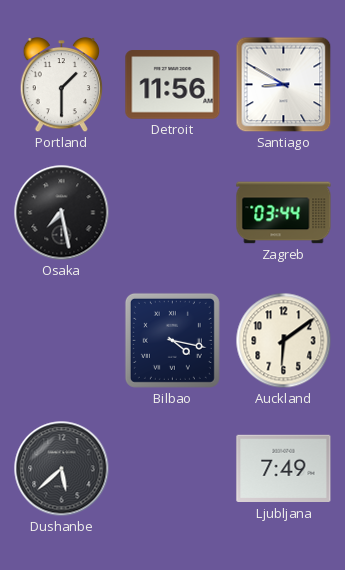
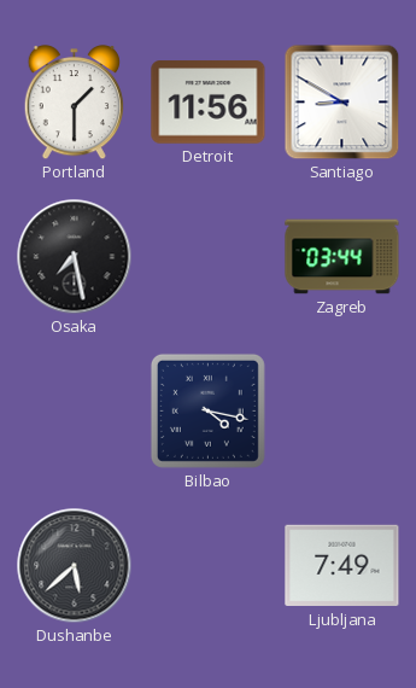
Auckland: 6:09 -> none (284, 341)
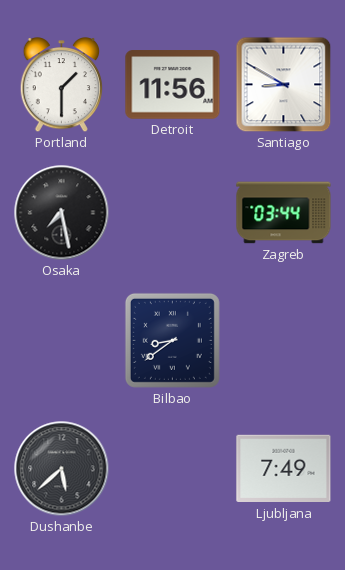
Bilbao: 4:17 -> 8:39 (172, 340)
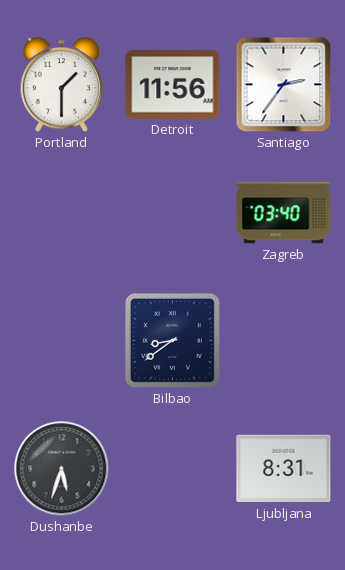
Santiago: 8:50 -> 2:36 (284, 85)
Osaka: 7:28 -> none (62, 213)
Zagreb: 03:44 -> 03:40 (284, 213)
Dushanbe: 5:38 -> 5:33 (62, 469)
Ljubljana: 7:49 -> 8:31 (284, 469)
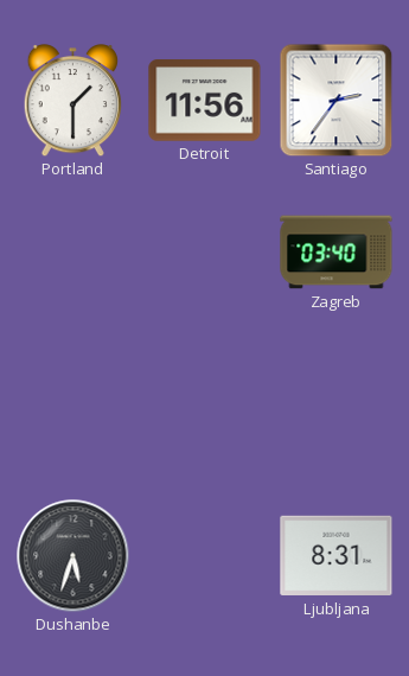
Bilbao: 8:39 -> none (172, 340)
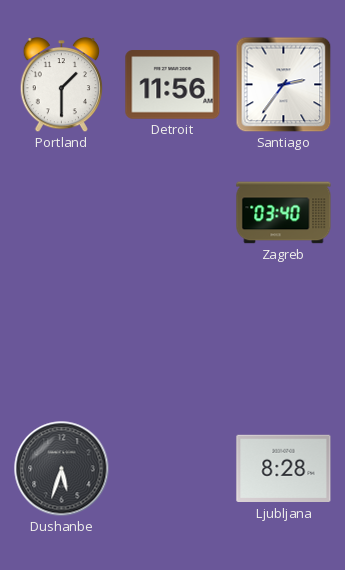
Ljubljana: 8:31 -> 8:28 (284, 469)
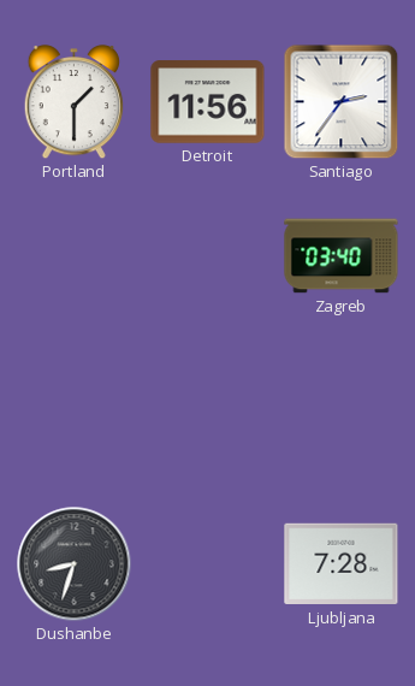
Dushanbe: 5:33 -> 8:33 (75, 564)
Ljubljana: 8:28 -> 7:28 (342, 564)
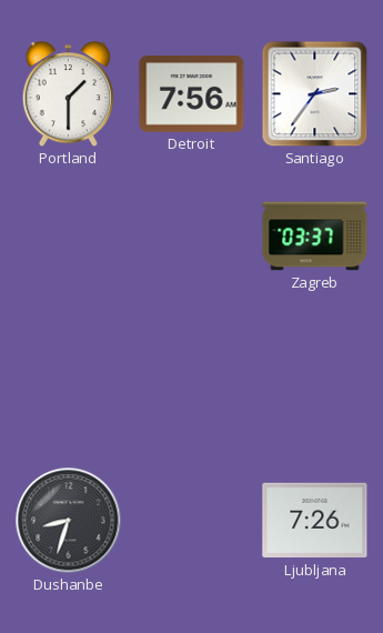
Detroit: 11:56 -> 7:56 (192, 94)
Zagreb: 03:40 -> 03:37 (315, 237)
Ljubljana: 7:28 -> 7:26 (315, 521)
